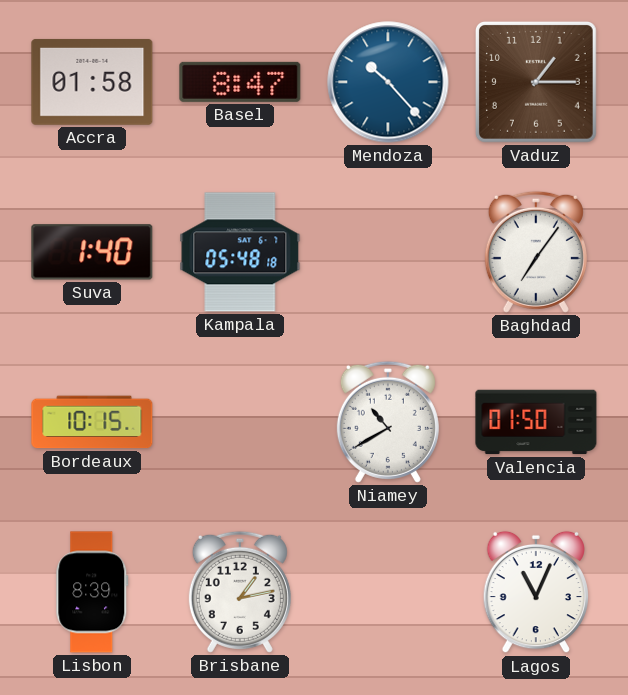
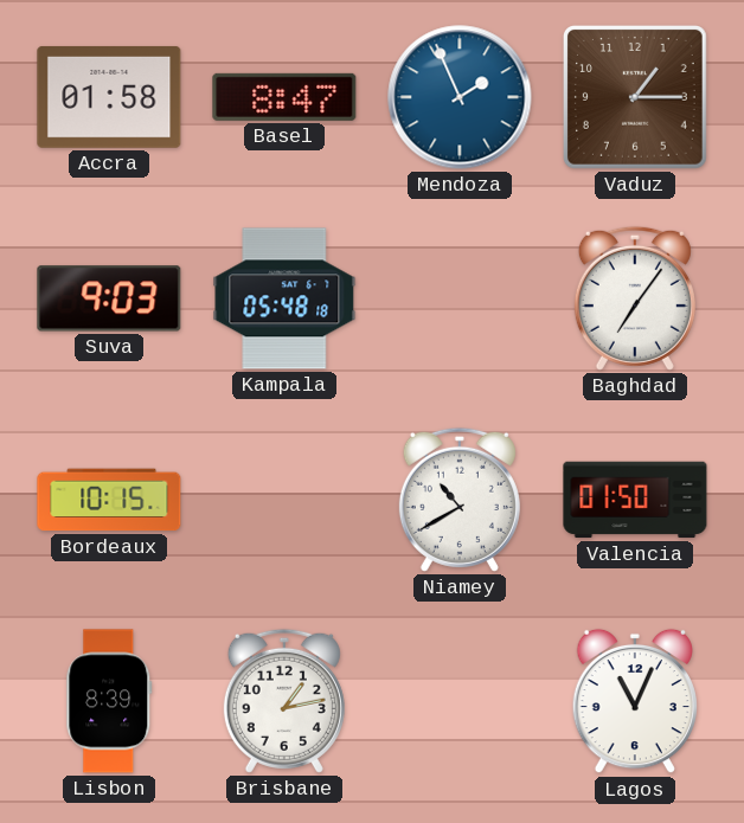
Mendoza: 10:23 -> 1:56 (460, 97)
Suva: 1:40 -> 9:03 (109, 298)
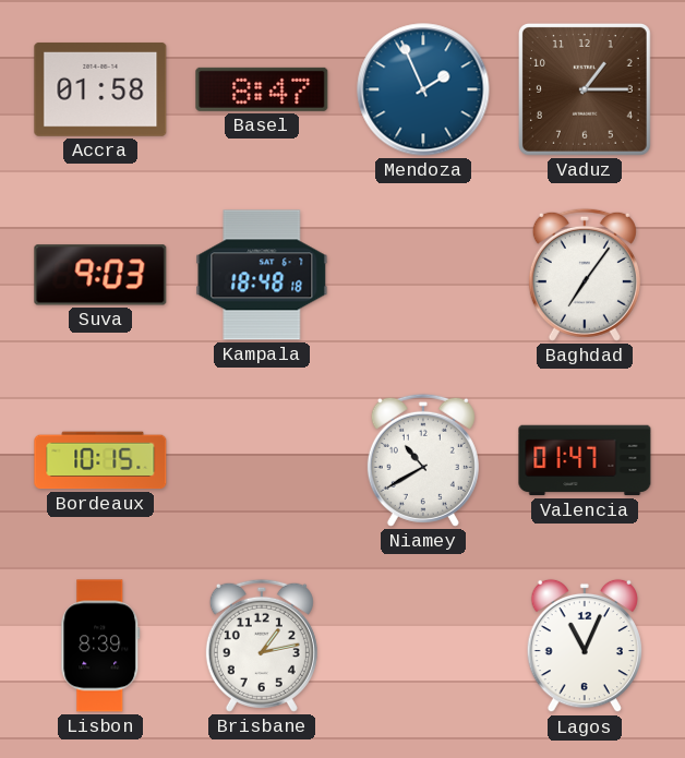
Kampala: 05:48 -> 18:48 (262, 275)
Valencia: 01:50 -> 01:47 (585, 460)
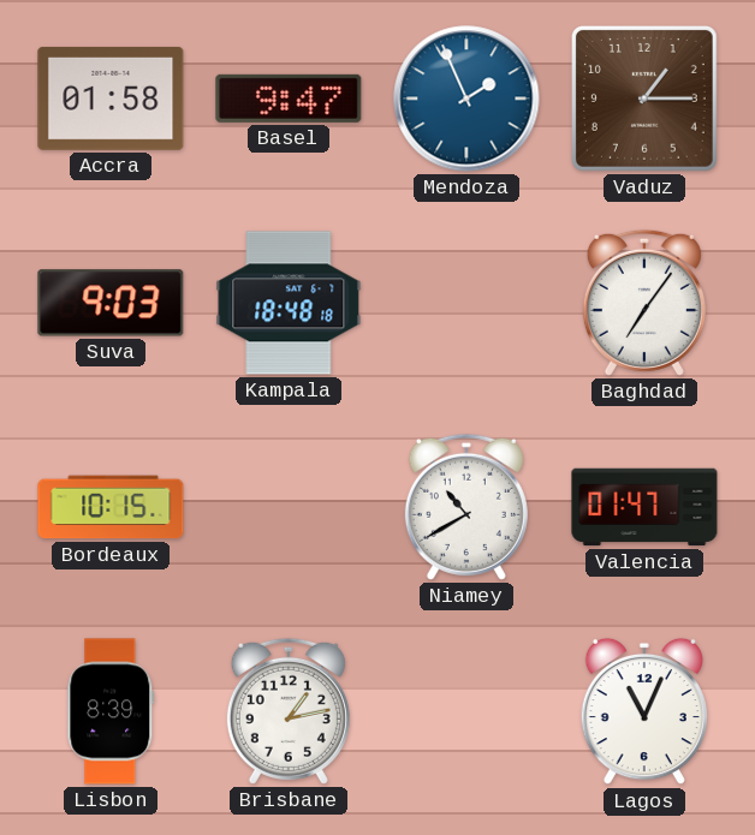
Basel: 8:47 -> 9:47 (289, 99)
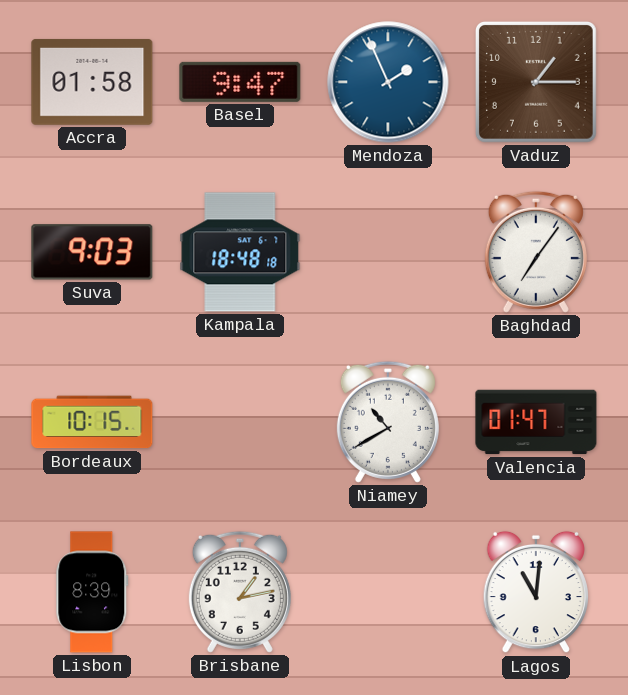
Lagos: 11:04 -> 11:01 (535, 592)
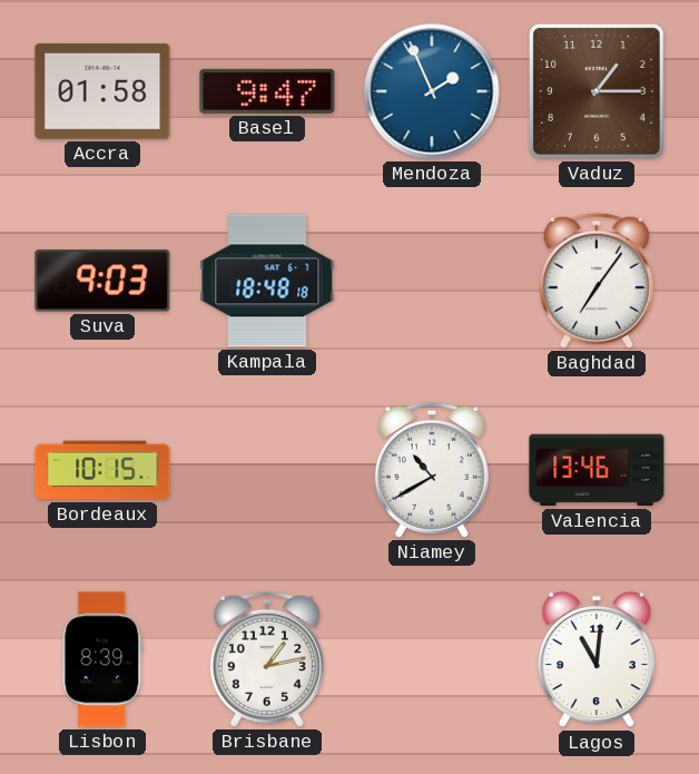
Valencia: 01:47 -> 13:46 (597, 470)
